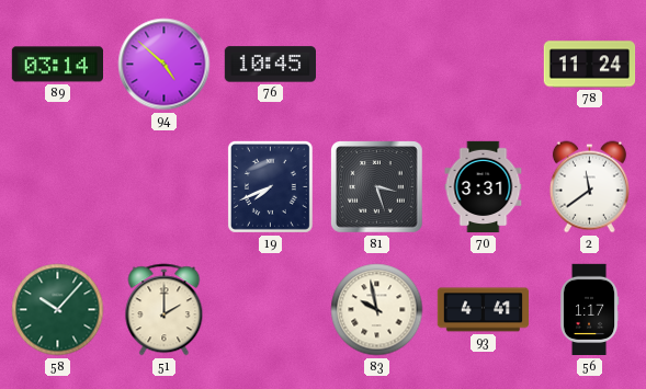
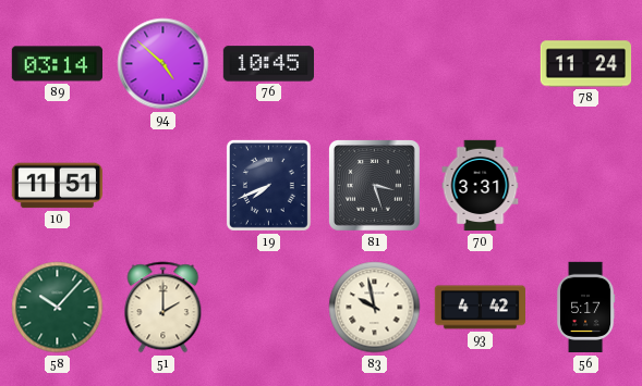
10: none -> 11:51 (57, 186)
2: 11:39 -> none (589, 187)
93: 4:41 -> 4:42 (480, 308)
56: 1:17 -> 5:17 (585, 308)
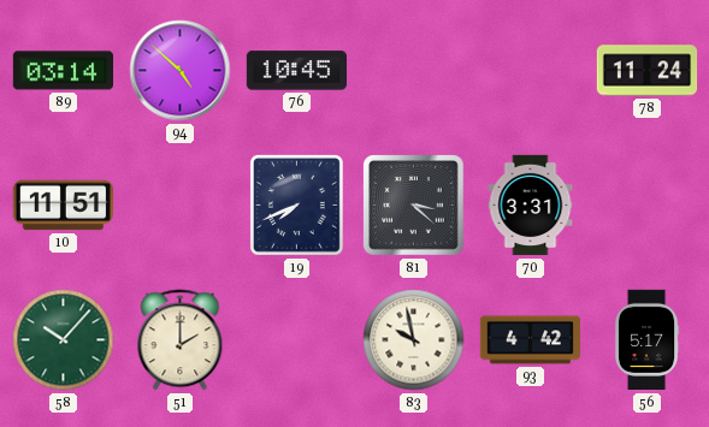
81: 3:27 -> 3:22 (414, 206)
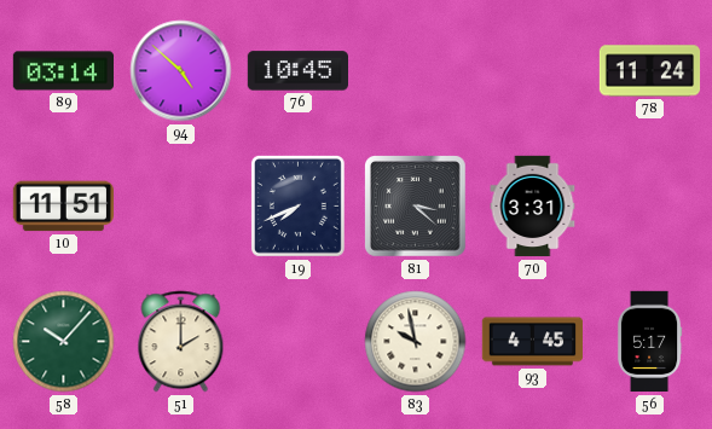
93: 4:42 -> 4:45 (532, 342)
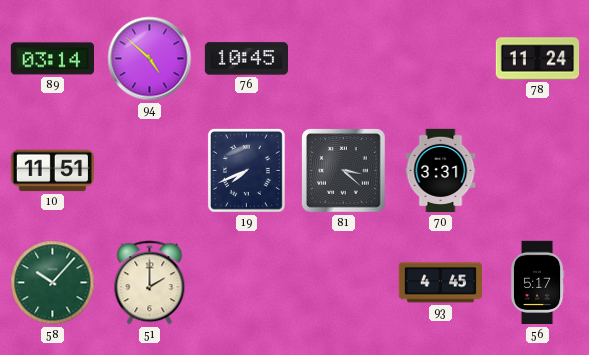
83: 9:58 -> none (416, 342)
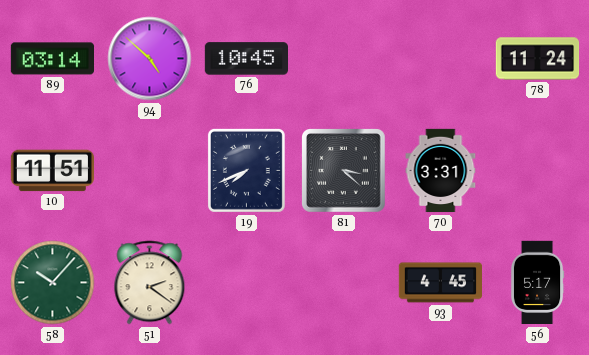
51: 2:00 -> 2:21 (150, 283)
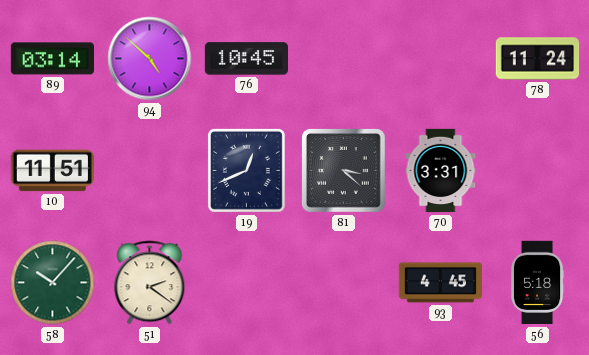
19: 7:41 -> 12:41 (246, 170)
56: 5:17 -> 5:18 (537, 283)
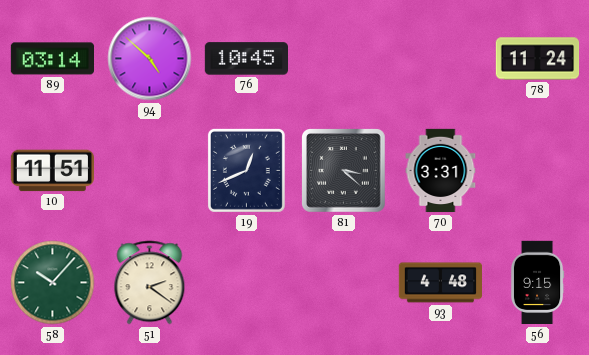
93: 4:45 -> 4:48 (440, 283)
56: 5:18 -> 9:15 (537, 283)
